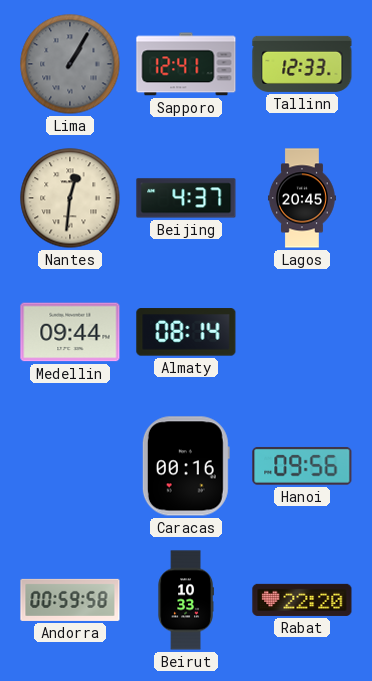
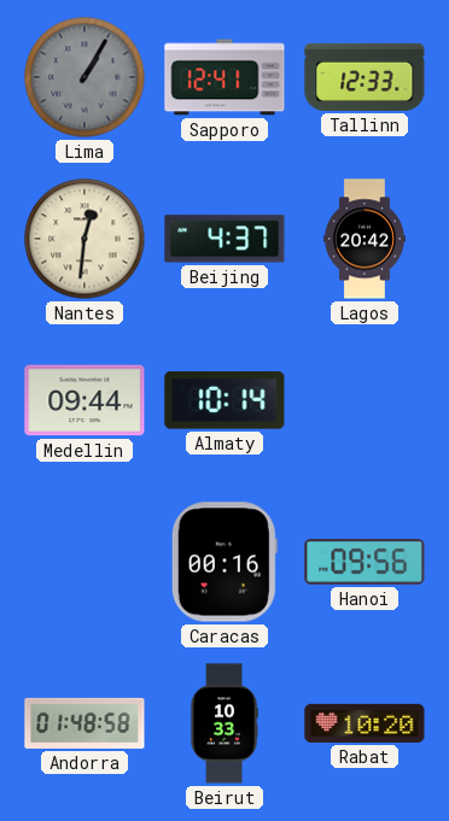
Lagos: 20:45 -> 20:42 (365, 239)
Almaty: 08:14 -> 10:14 (224, 400)
Andorra: 00:59 -> 01:48 (84, 723)
Rabat: 22:20 -> 10:20 (365, 723)
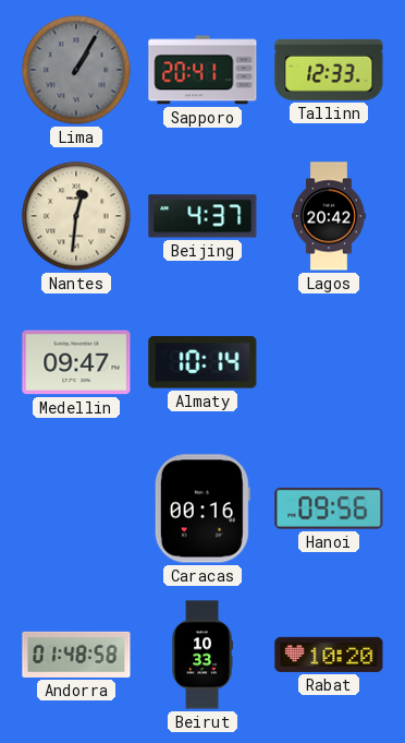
Sapporo: 12:41 -> 20:41 (202, 70)
Medellin: 09:44 -> 09:47 (76, 362)
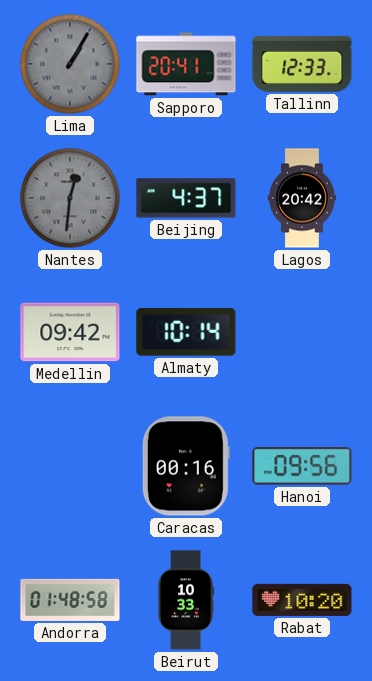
Nantes dial: cream -> grey (70, 198)
Medellin: 09:47 -> 09:42 (70, 332)
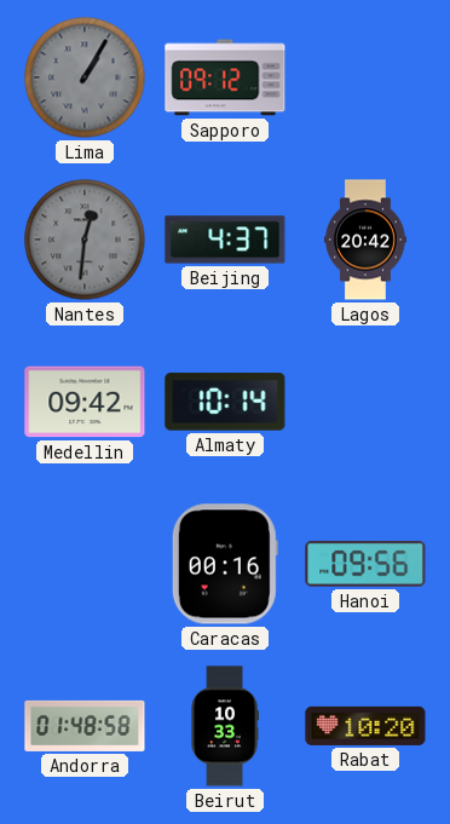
Sapporo: 20:41 -> 09:12 (225, 77)
Tallinn: 12:33 -> none (302, 64)
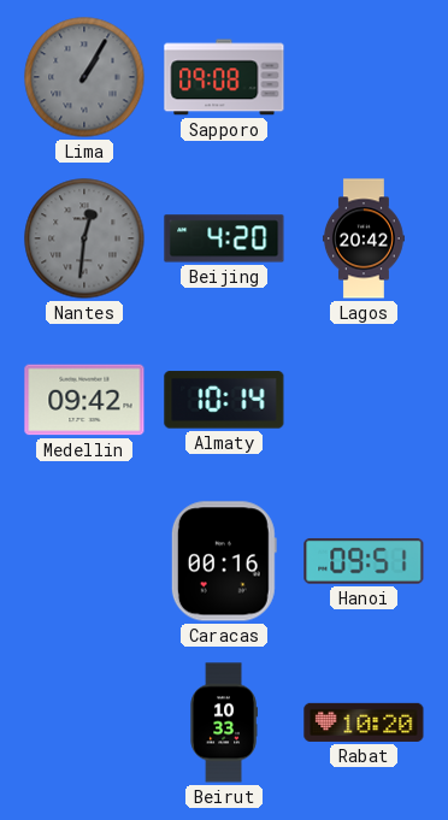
Sapporo: 09:12 -> 09:08 (224, 77)
Beijing: 4:37 -> 4:20 (224, 238)
Hanoi: 09:56 -> 09:51 (364, 561)
Andorra: 01:48 -> none (85, 726)
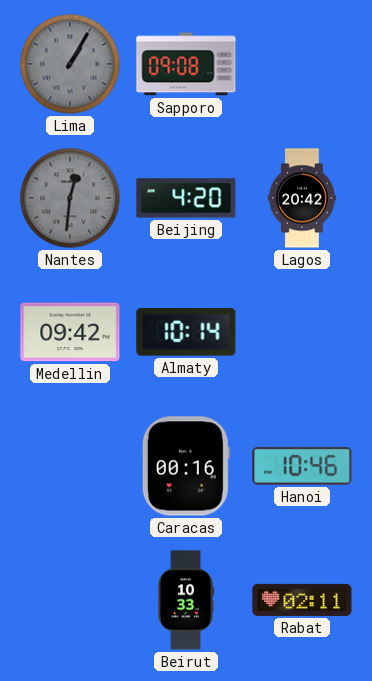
Hanoi: 09:51 -> 10:46 (302, 466)
Rabat: 10:20 -> 02:11 (302, 600)
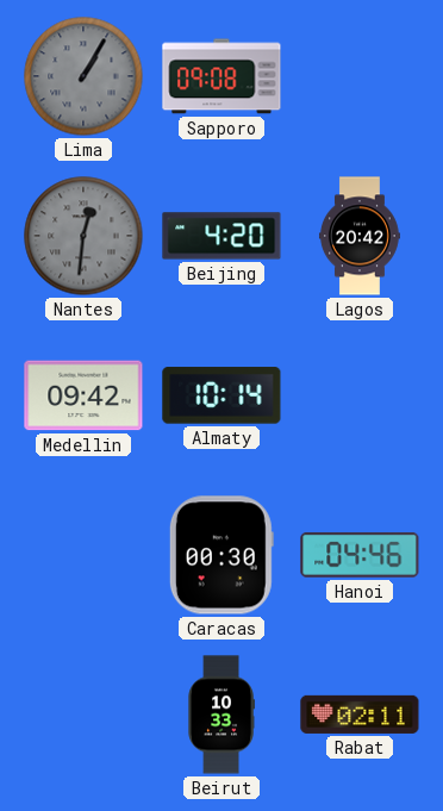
Caracas: 00:16 -> 00:30 (221, 555)
Hanoi: 10:46 -> 04:46 (360, 555)
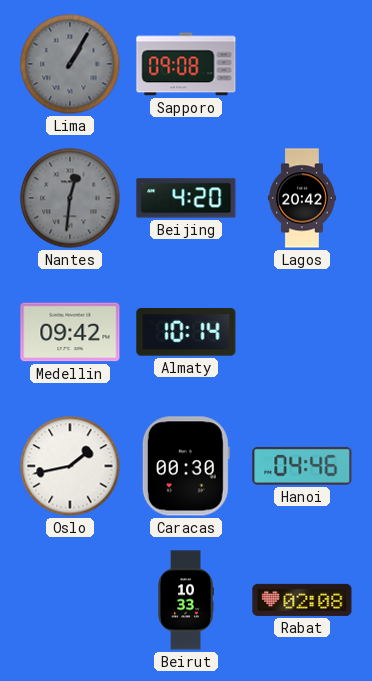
Oslo: none -> 1:43 (70, 466)
Rabat: 02:11 -> 02:08 (302, 600)
